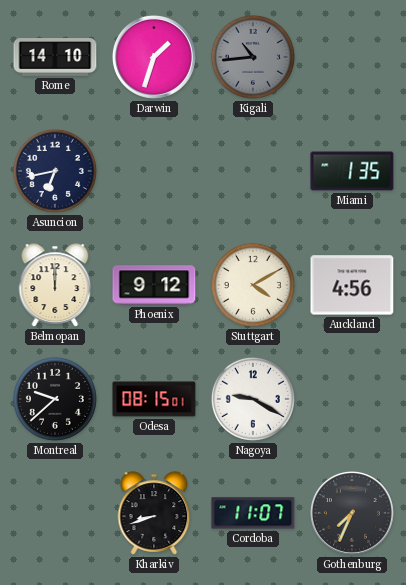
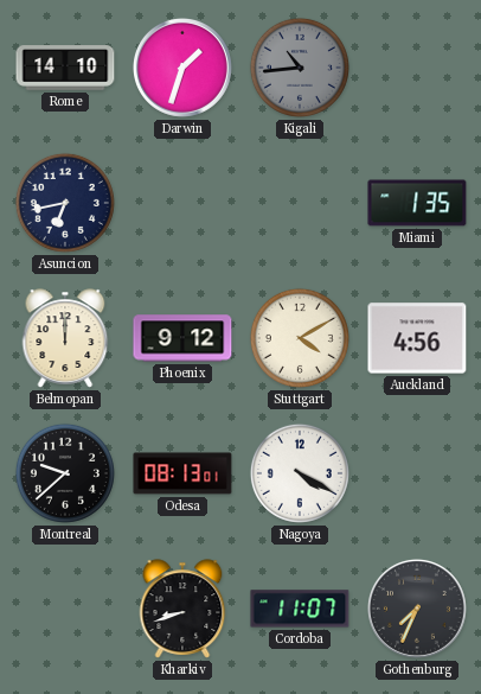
Odesa: 08:15 -> 08:13 (182, 473)
Nagoya: 9:20 -> 4:20 (300, 473)
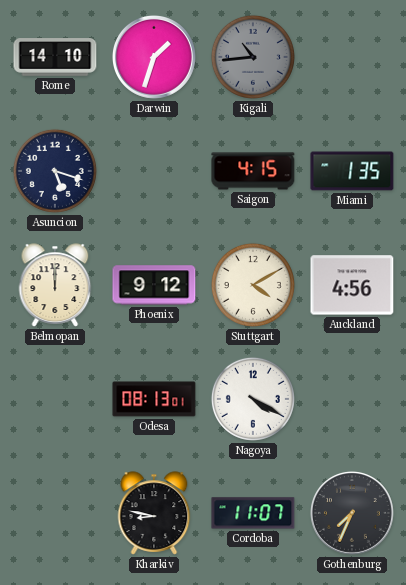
Asuncion: 6:43 -> 5:18 (55, 171)
Saigon: none -> 4:15 (253, 171)
Montreal: 9:38 -> none (65, 473)
Kharkiv: 8:42 -> 8:47 (154, 513)
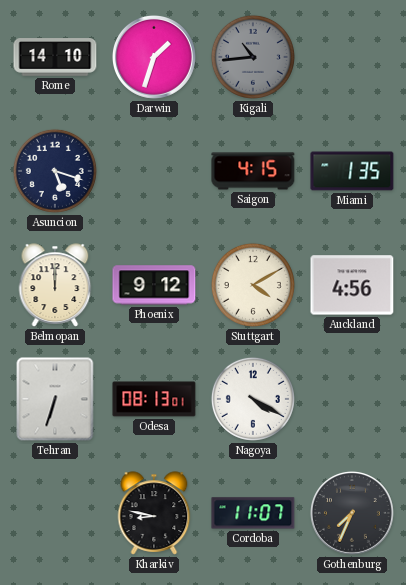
Tehran: none -> 6:33 (55, 399)
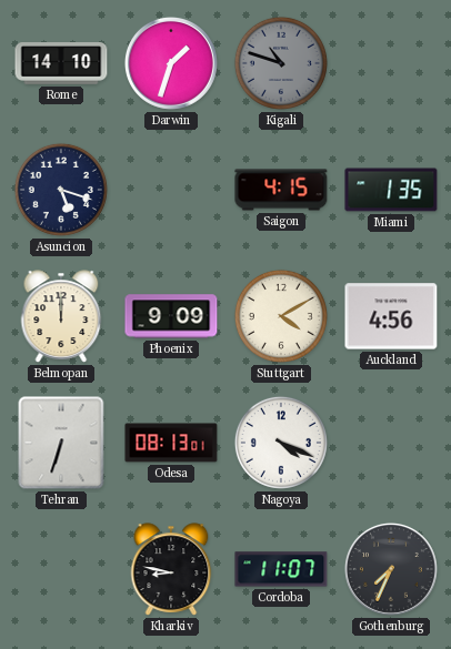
Kigali: 10:44 -> 10:48 (281, 63)
Phoenix: 9:12 -> 9:09 (171, 316)
Nagoya: 4:20 -> 4:19 (281, 443)
